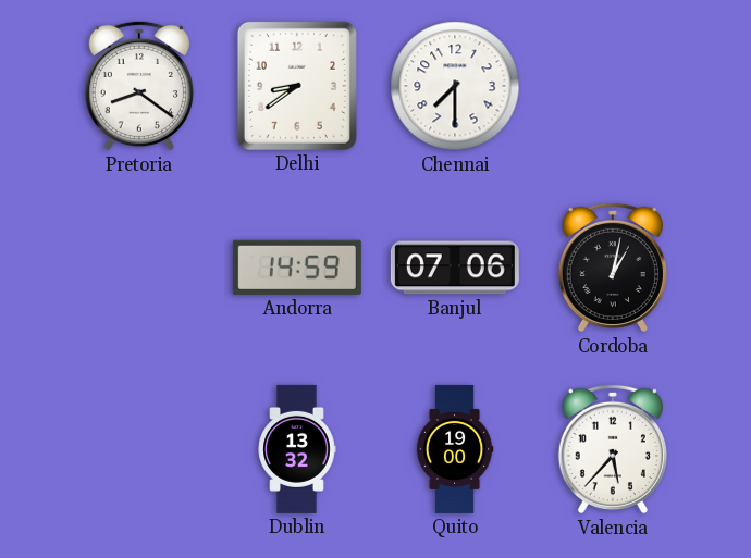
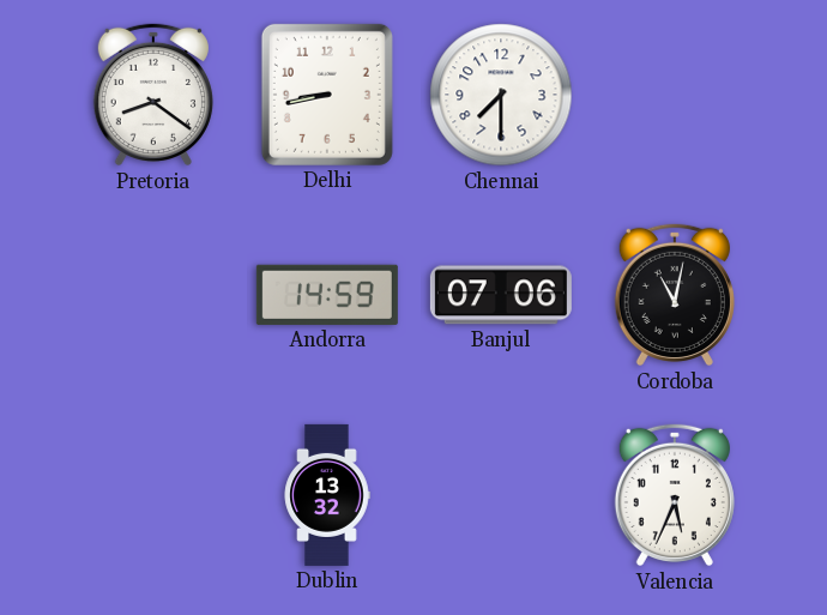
Delhi: 8:39 -> 8:43 (327, 95)
Cordoba: 1:02 -> 11:02 (675, 295)
Quito: 19:00 -> none (455, 449)
Valencia: 5:37 -> 5:34 (675, 495)
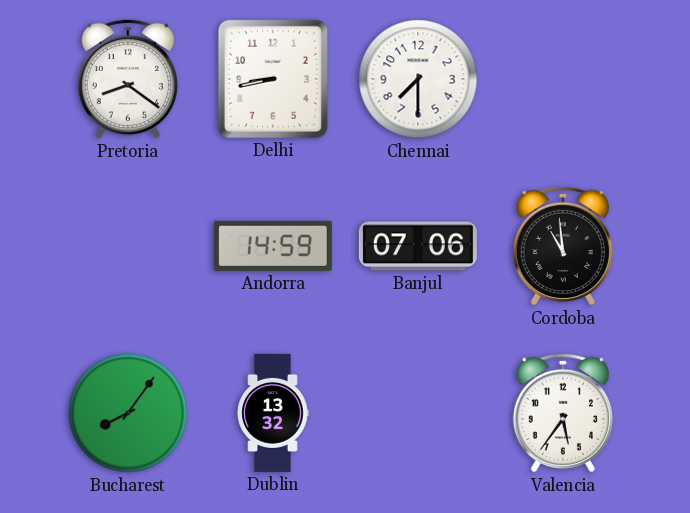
Cordoba: 11:02 -> 10:59 (563, 246)
Bucharest: none -> 8:06 (128, 413)
Valencia: 5:34 -> 5:36 (563, 413)
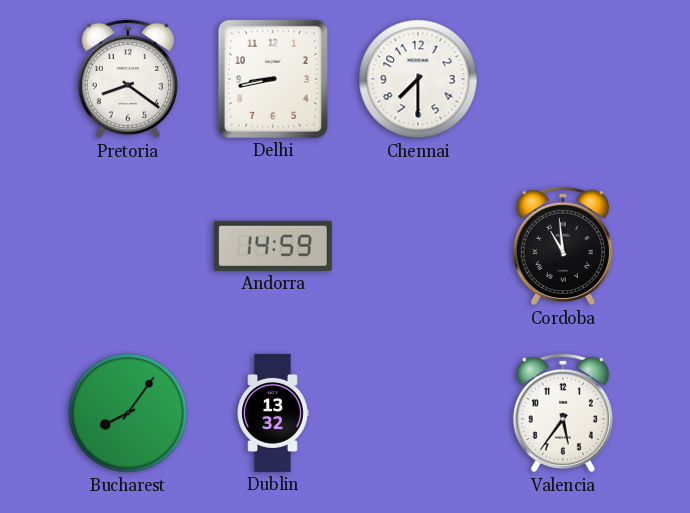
Banjul: 07:06 -> none (418, 246)
